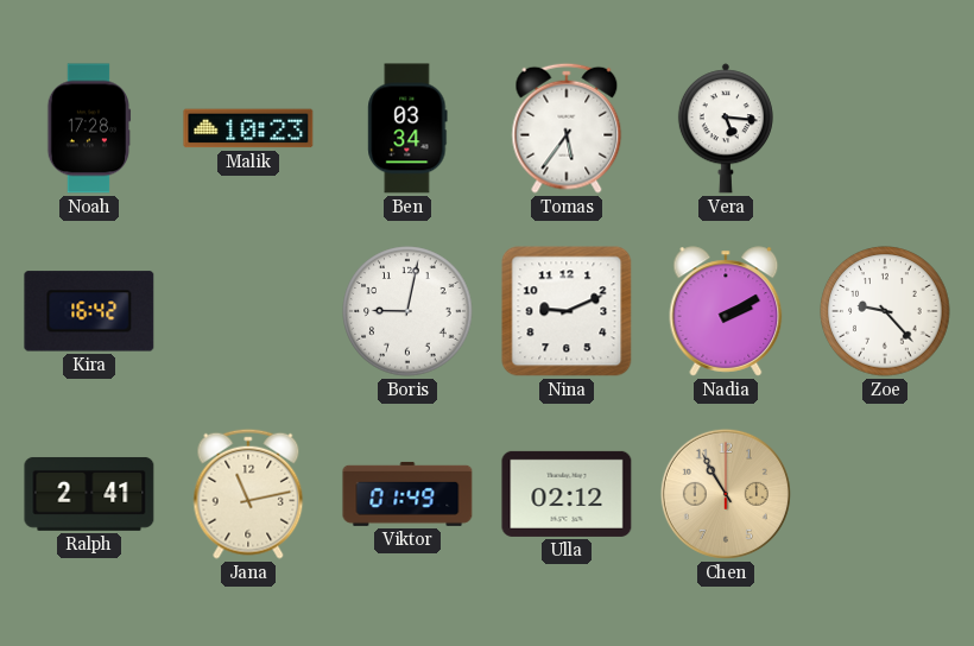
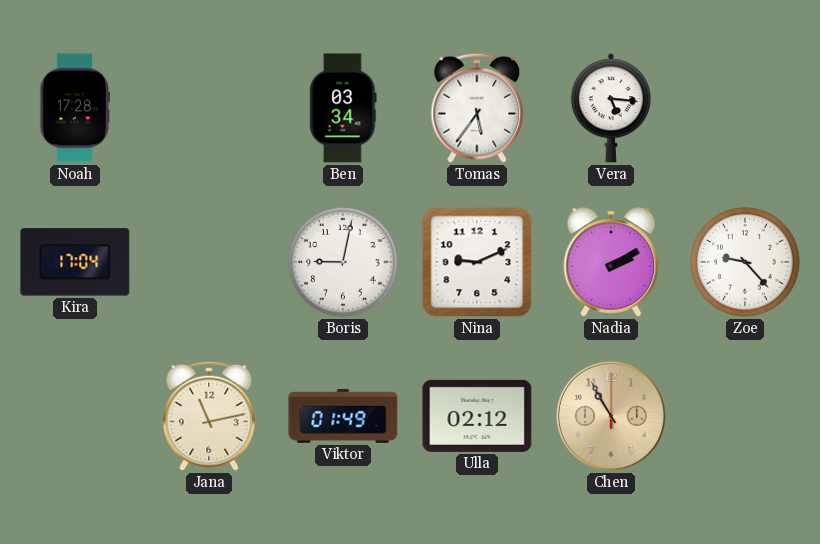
Malik: 10:23 -> none (248, 128)
Kira: 16:42 -> 17:04 (75, 262)
Ralph: 2:41 -> none (89, 494)
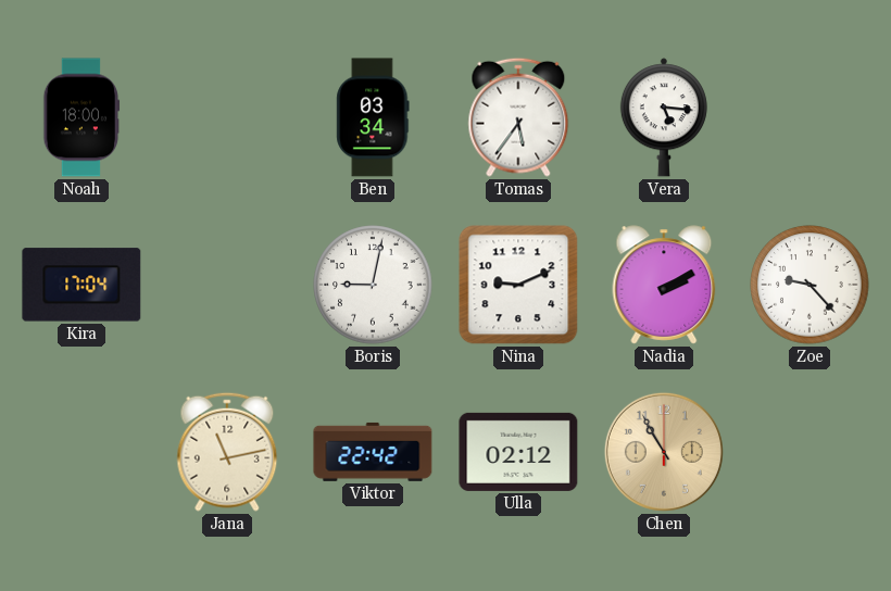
Noah: 17:28 -> 18:00 (81, 117)
Viktor: 01:49 -> 22:42 (373, 452)
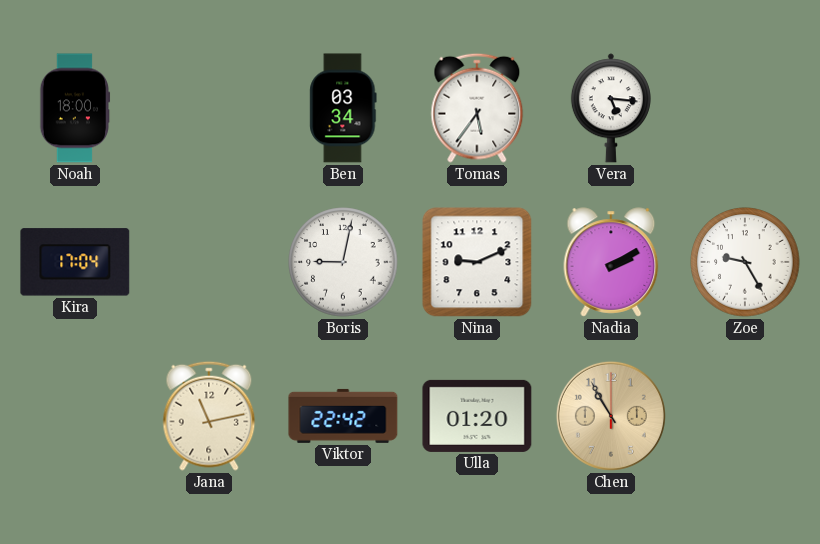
Zoe: 9:23 -> 9:25 (745, 262)
Ulla: 02:12 -> 01:20 (477, 416)
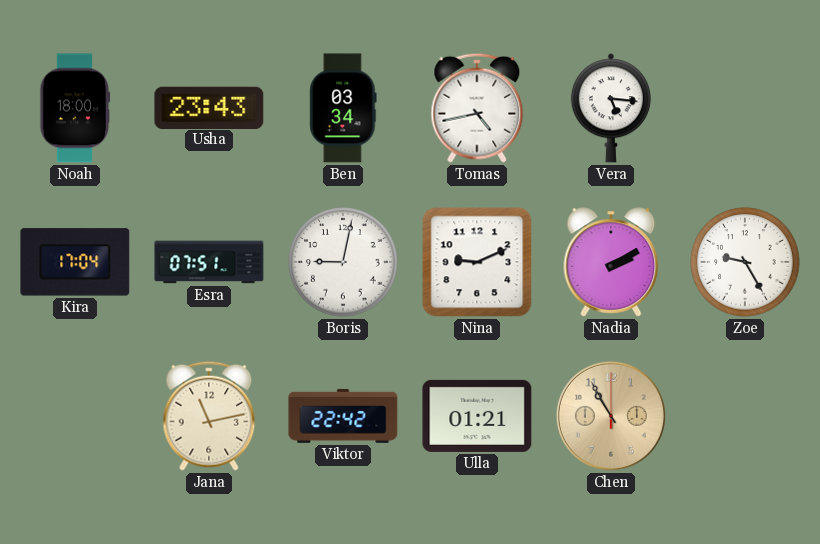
Usha: none -> 23:43 (209, 107)
Tomas: 5:36 -> 4:43 (477, 108)
Esra: none -> 07:51 (209, 262)
Ulla: 01:20 -> 01:21 (477, 416)
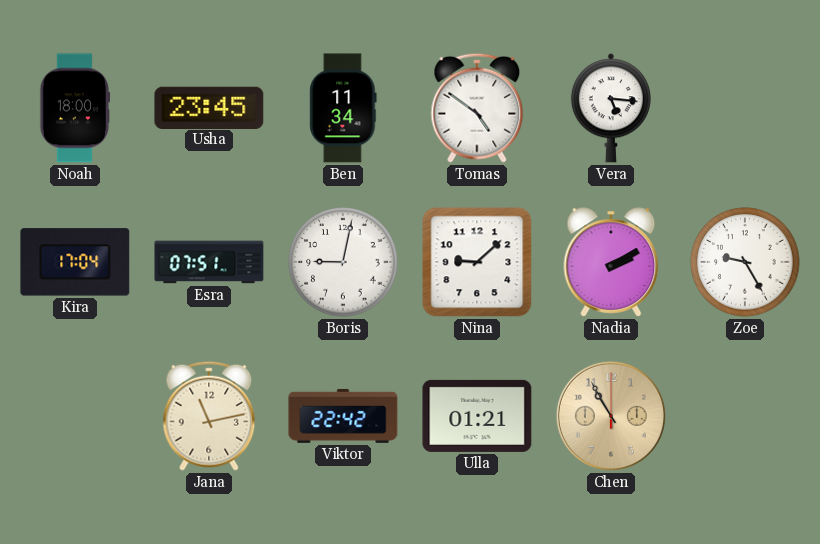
Usha: 23:43 -> 23:45 (209, 107)
Ben: 03:34 -> 11:34 (343, 108)
Tomas: 4:43 -> 4:51 (477, 108)
Nina: 9:11 -> 9:08 (477, 262)
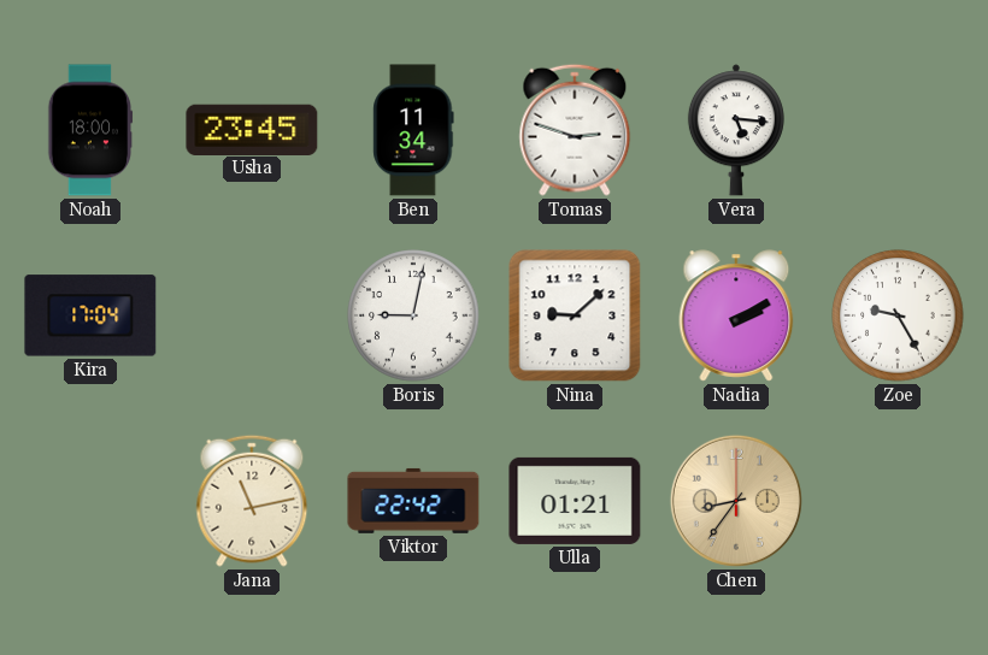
Tomas: 4:51 -> 2:48 (575, 130)
Esra: 07:51 -> none (209, 262)
Chen: 10:55 -> 8:36 (736, 501)
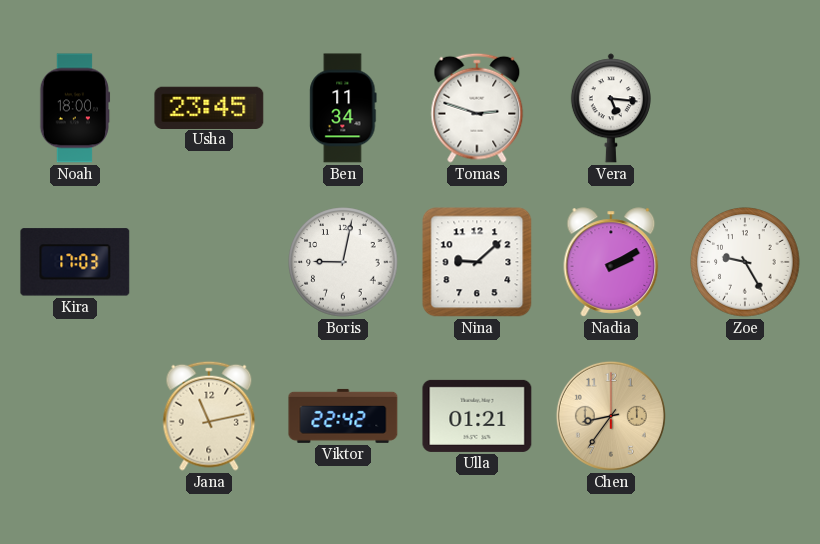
Kira: 17:04 -> 17:03 (75, 262)
